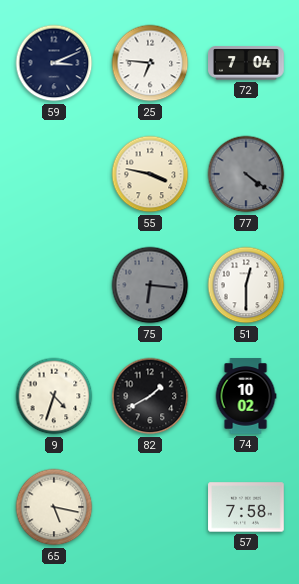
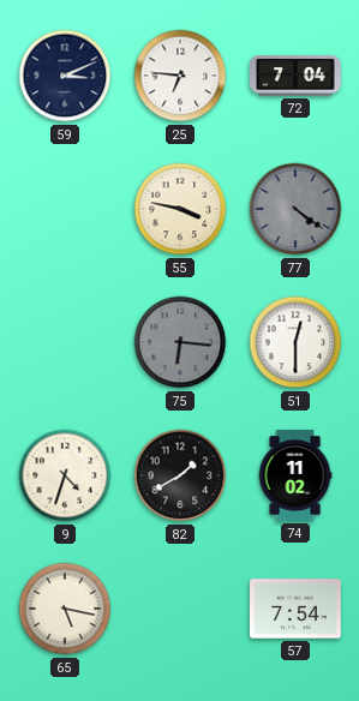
74: 10:02 -> 11:02 (295, 475)
57: 7:58 -> 7:54 (295, 609)
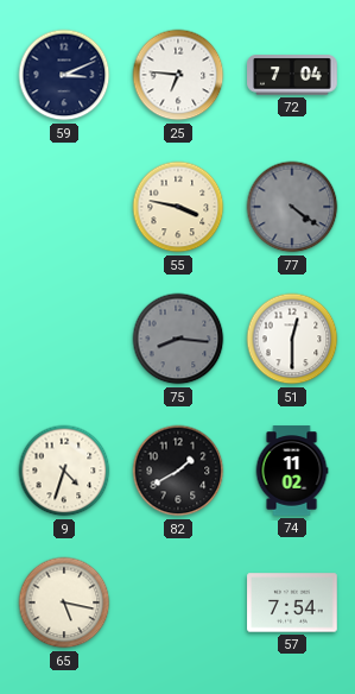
75: 6:16 -> 8:16 (178, 339)
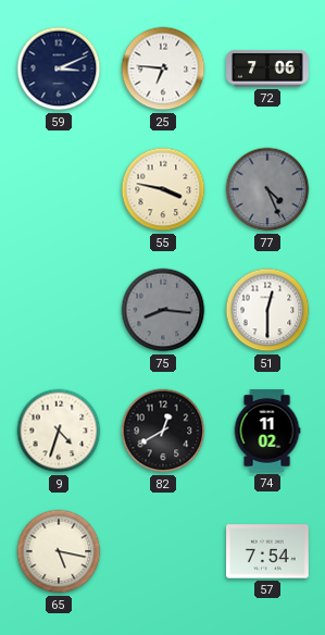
72: 7:04 -> 7:06 (268, 69)
77: 4:21 -> 4:26 (267, 189)
82: 1:40 -> 12:40 (163, 431)
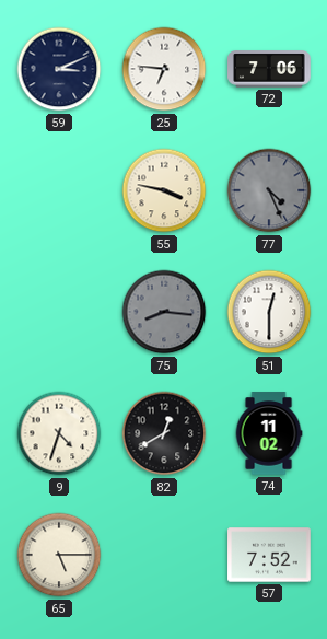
65: 5:17 -> 5:15 (59, 555)
57: 7:54 -> 7:52 (269, 555)
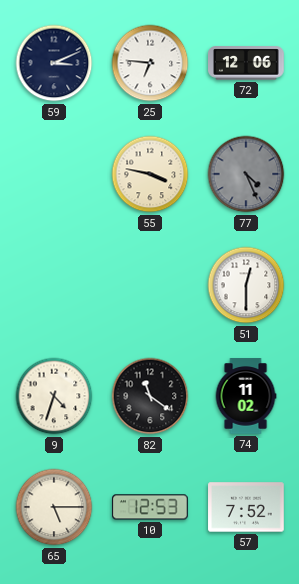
72: 7:06 -> 12:06 (247, 63)
75: 8:16 -> none (164, 312)
82: 12:40 -> 11:21 (150, 396)
10: none -> 12:53 (151, 507)
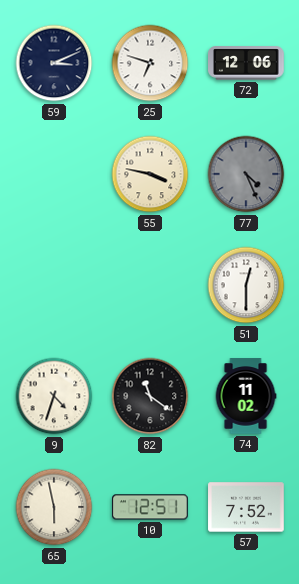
25: 6:46 -> 6:48 (150, 63)
65: 5:15 -> 5:58 (54, 507)
10: 12:53 -> 12:51 (151, 507)
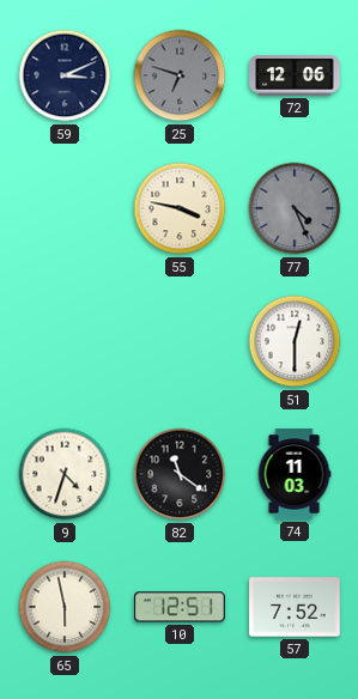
25 dial: white -> grey (180, 75)
74: 11:02 -> 11:03 (295, 474)
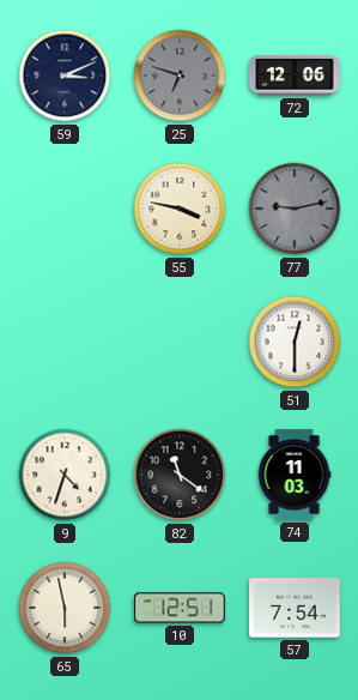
77: 4:26 -> 9:13 (295, 209)
57: 7:52 -> 7:54 (295, 608)
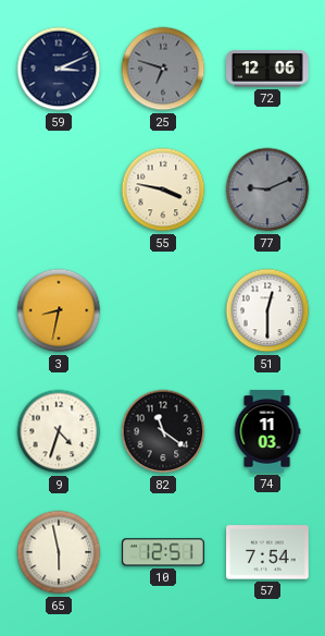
77: 9:13 -> 9:11 (267, 189)
3: none -> 8:32 (59, 310)
